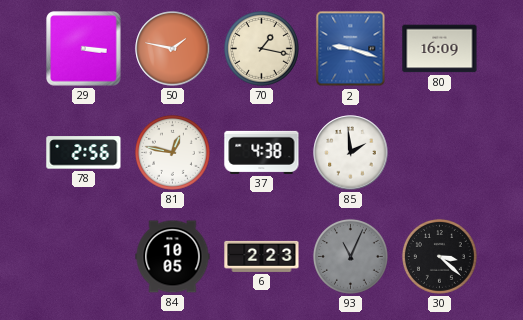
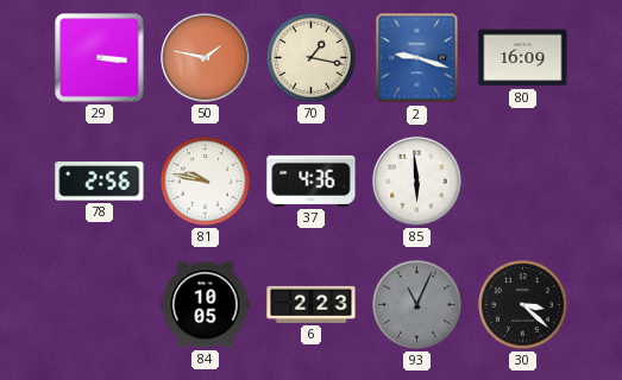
81: 12:47 -> 9:47 (205, 180)
37: 4:38 -> 4:36 (312, 180)
85: 1:59 -> 5:59 (417, 182)
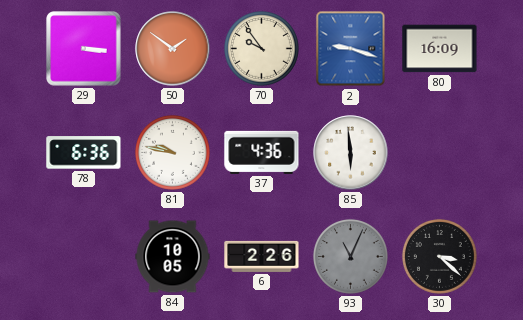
50: 1:47 -> 1:51 (173, 49)
70: 1:17 -> 9:54 (261, 48)
78: 2:56 -> 6:36 (84, 153)
6: 2:23 -> 2:26 (262, 256)
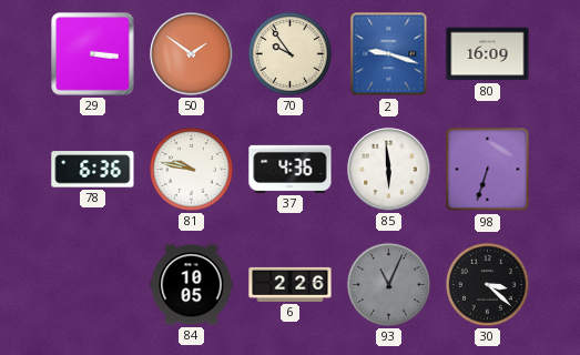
98: none -> 6:33 (488, 170)
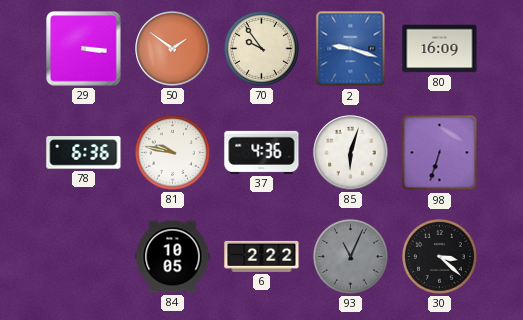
85: 5:59 -> 6:03 (351, 153)
6: 2:26 -> 2:22 (262, 256)
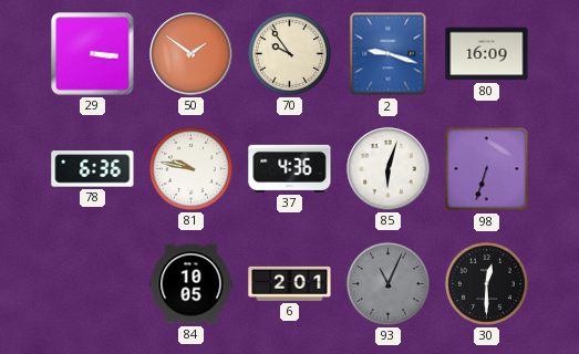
6: 2:22 -> 2:01 (290, 283)
30: 3:22 -> 12:30 (486, 283)
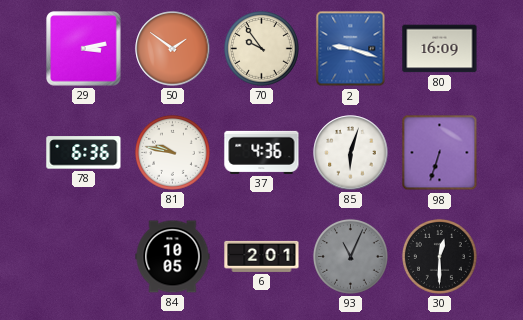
29: 3:16 -> 3:13 (84, 49)
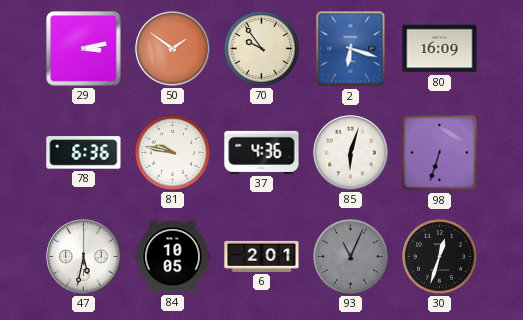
2: 9:18 -> 6:18 (351, 49)
47: none -> 5:32 (84, 257)
30: 12:30 -> 12:33 (439, 256)
